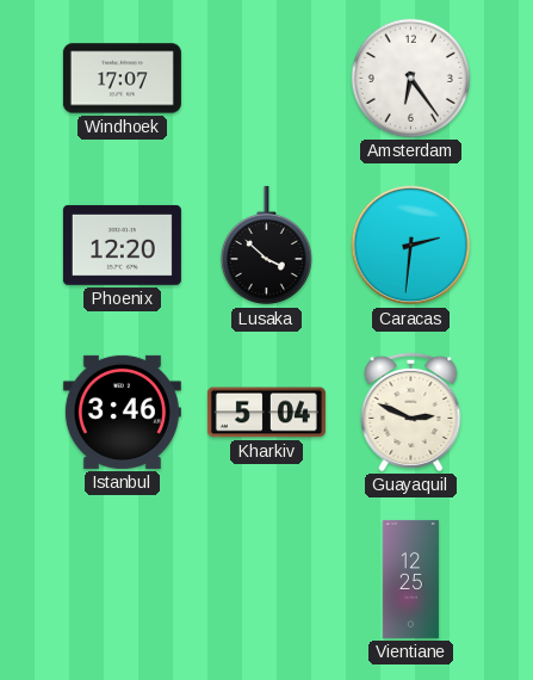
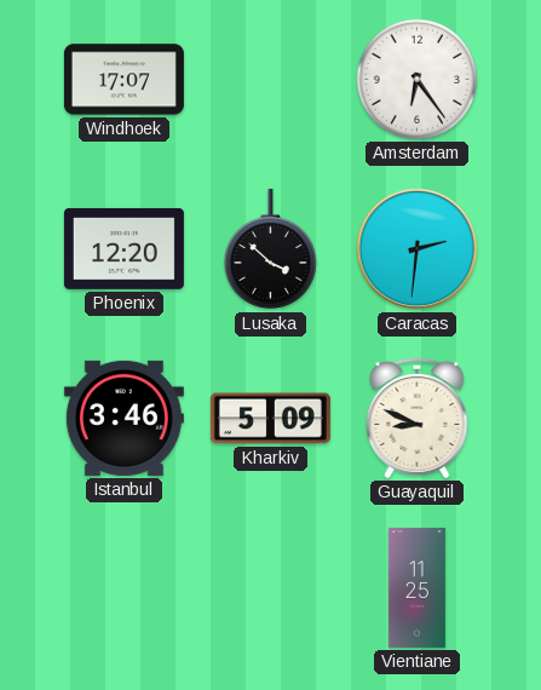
Kharkiv: 5:04 -> 5:09 (270, 419)
Guayaquil: 2:49 -> 8:49 (418, 418)
Vientiane: 12:25 -> 11:25 (416, 587)
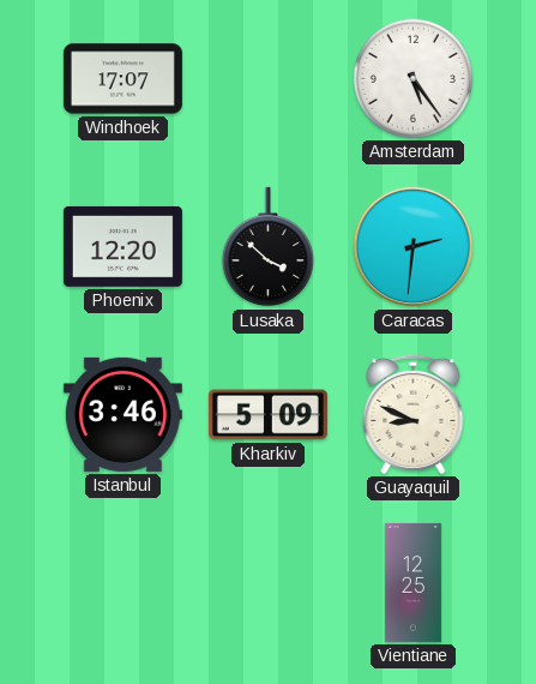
Amsterdam: 6:24 -> 5:24 (412, 78)
Vientiane: 11:25 -> 12:25 (412, 582)
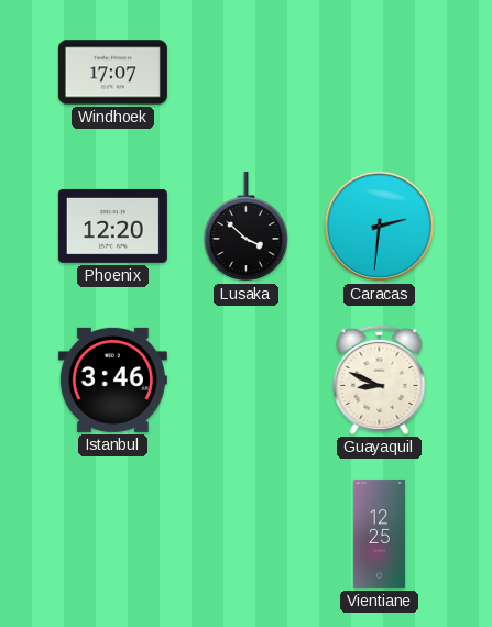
Amsterdam: 5:24 -> none (412, 78)
Kharkiv: 5:09 -> none (267, 415)
